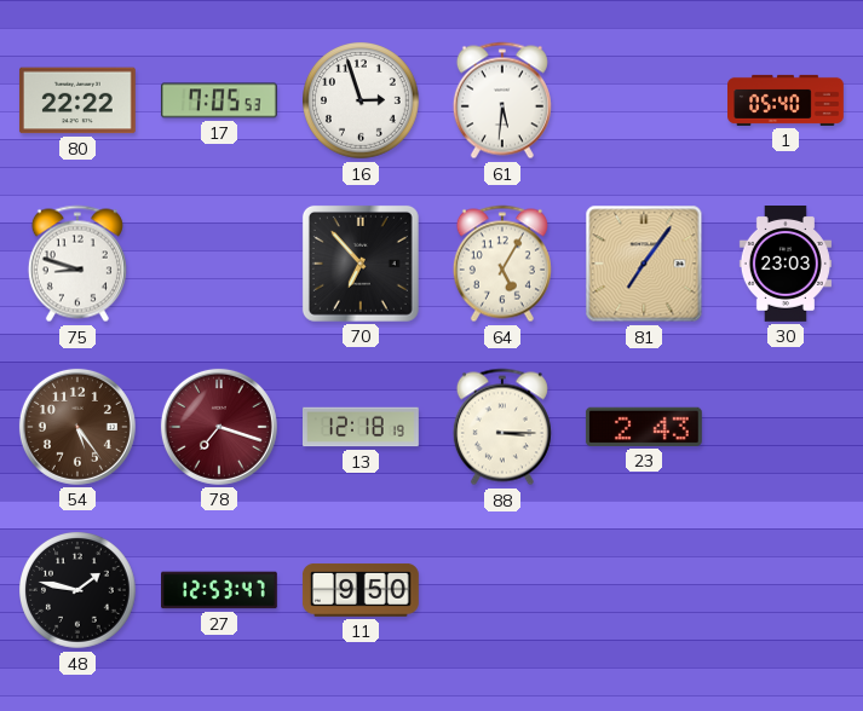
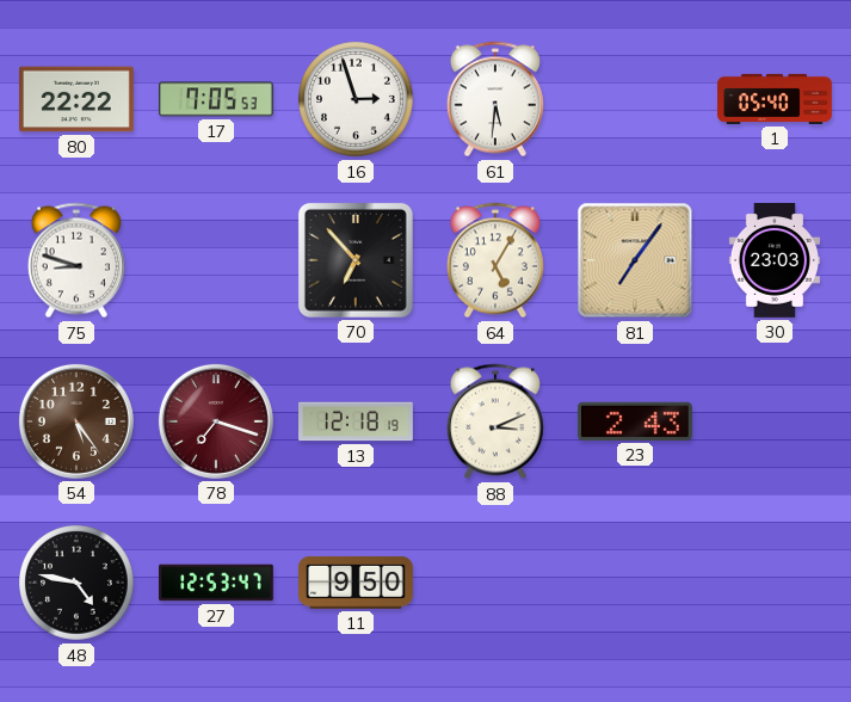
88: 3:15 -> 3:11 (495, 421)
48: 1:47 -> 4:47 (78, 584)
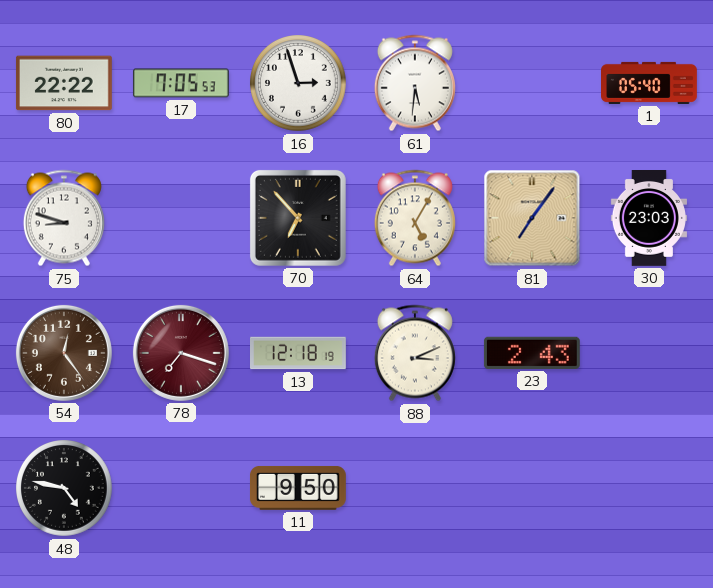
54: 5:24 -> 12:24 (64, 353)
27: 12:53 -> none (217, 583)
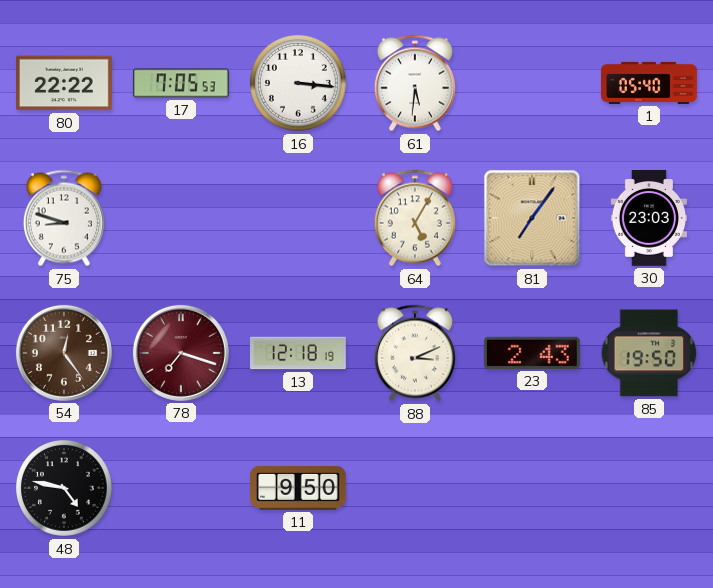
16: 2:57 -> 3:16 (299, 84)
70: 6:53 -> none (298, 218)
85: none -> 19:50 (649, 353)
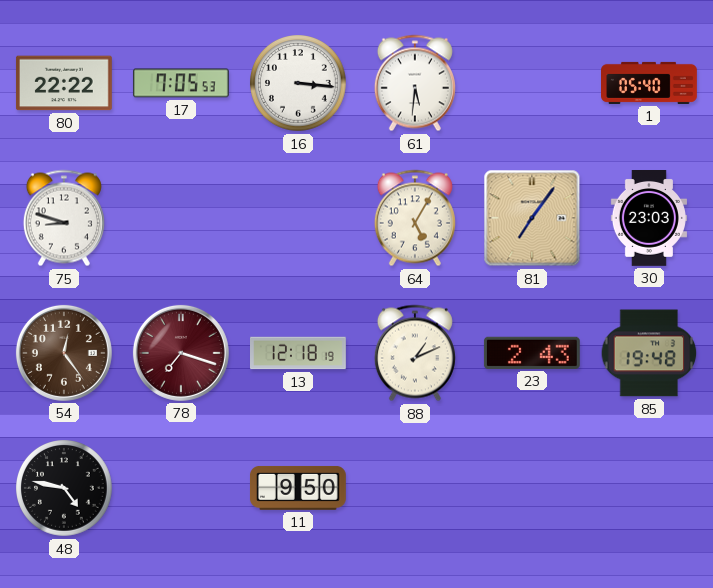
88: 3:11 -> 1:11 (415, 353)
85: 19:50 -> 19:48 (649, 353)
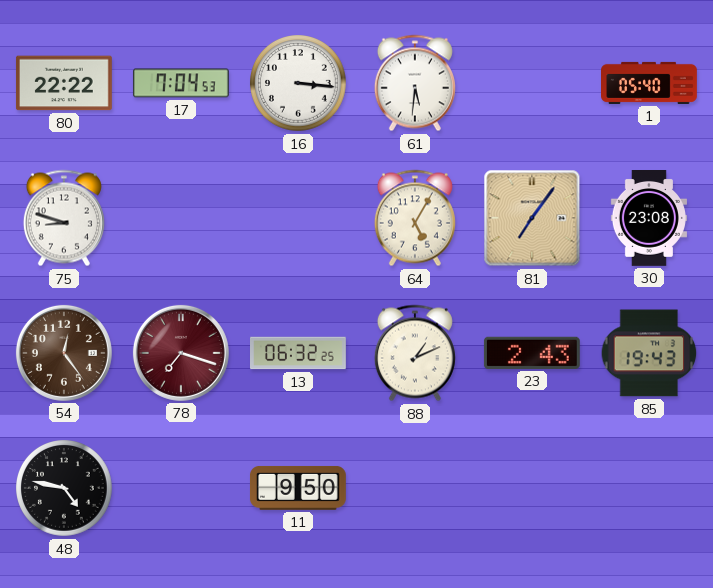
17: 7:05 -> 7:04 (181, 83)
30: 23:03 -> 23:08 (649, 219)
13: 12:18 -> 06:32 (299, 353)
85: 19:48 -> 19:43 (649, 353)
